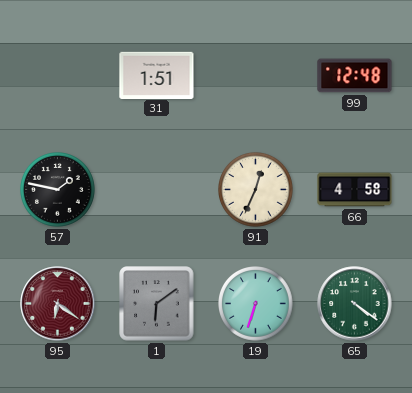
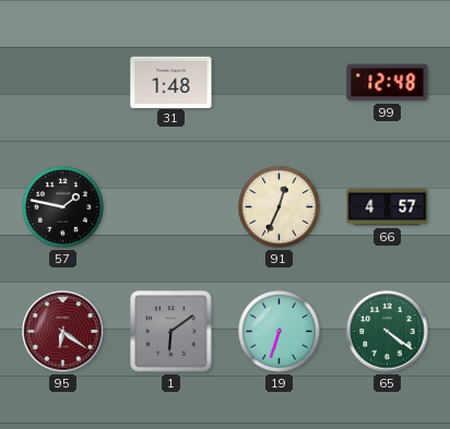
31: 1:51 -> 1:48 (171, 82)
66: 4:58 -> 4:57 (388, 207)
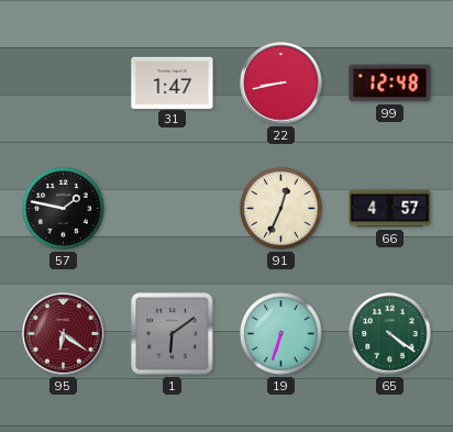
31: 1:48 -> 1:47 (173, 82)
22: none -> 8:43 (281, 84)
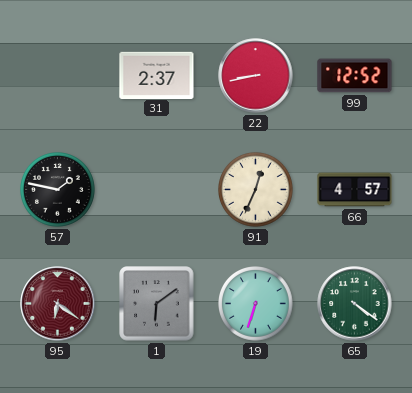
31: 1:47 -> 2:37 (157, 75)
99: 12:48 -> 12:52 (355, 76)
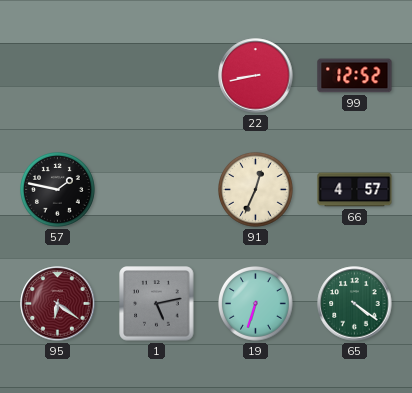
31: 2:37 -> none (157, 75)
1: 6:09 -> 5:13 (157, 304)
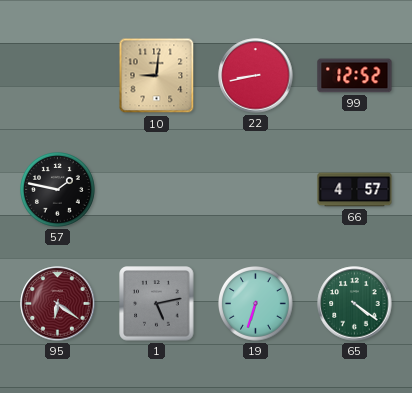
10: none -> 9:01 (157, 76)
91: 12:34 -> none (256, 190)
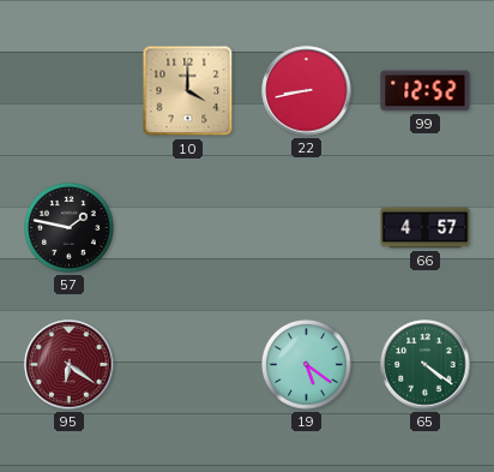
10: 9:01 -> 4:00 (188, 91)
1: 5:13 -> none (157, 304)
19: 6:33 -> 5:21 (307, 365)
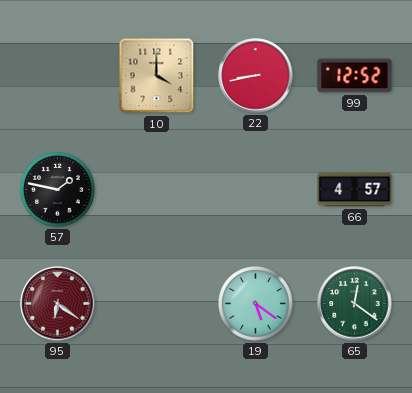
65: 4:21 -> 12:21 (355, 304)
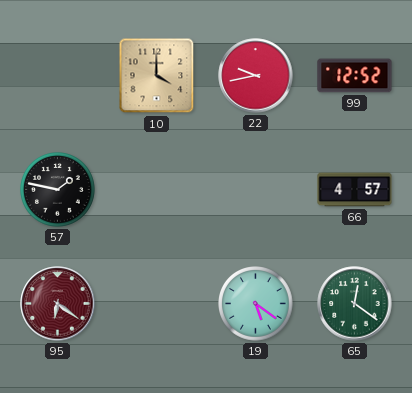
22: 8:43 -> 9:43 (256, 76)
